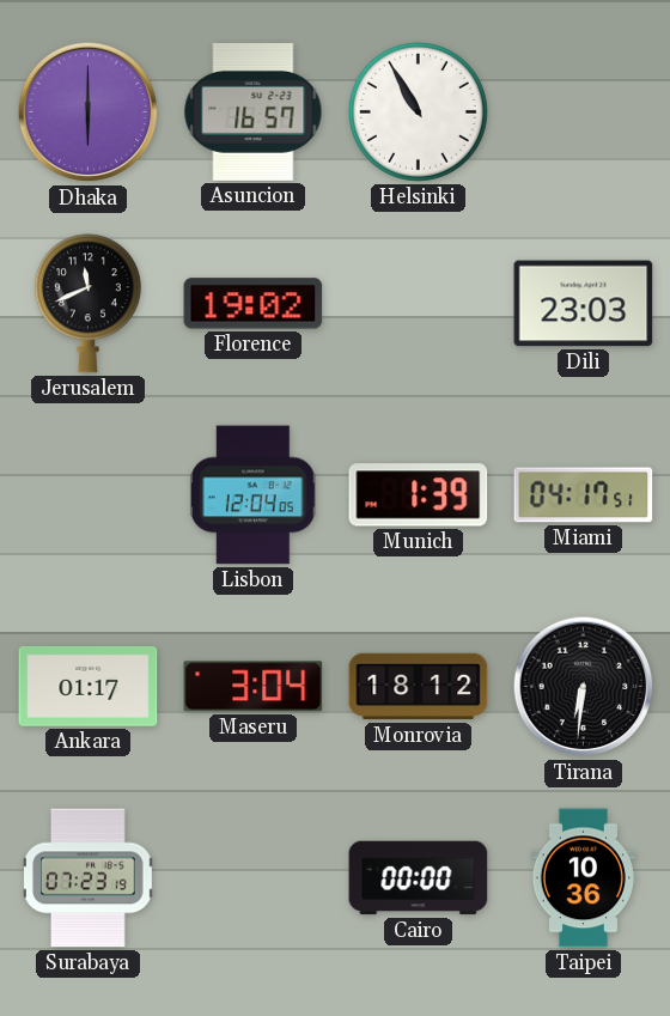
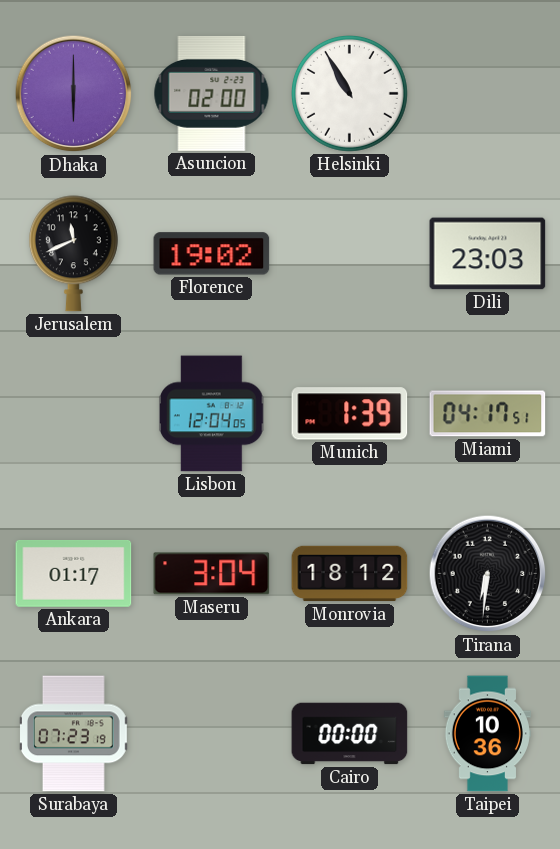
Asuncion: 16:57 -> 02:00 (212, 93)
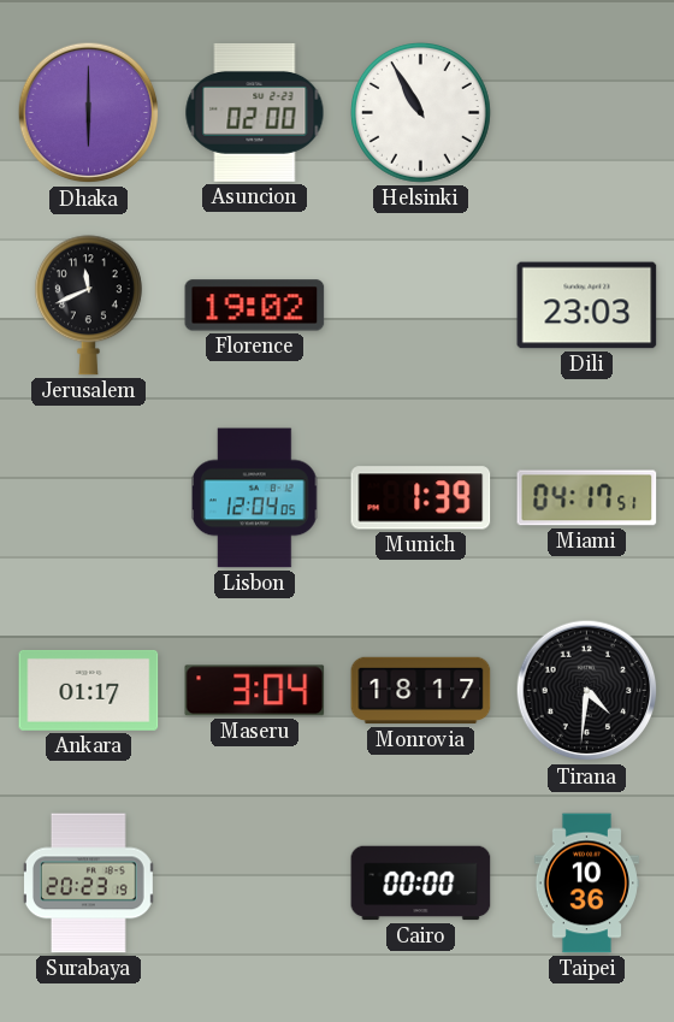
Monrovia: 18:12 -> 18:17 (421, 691)
Tirana: 6:31 -> 4:31 (587, 691)
Surabaya: 07:23 -> 20:23 (89, 884)
